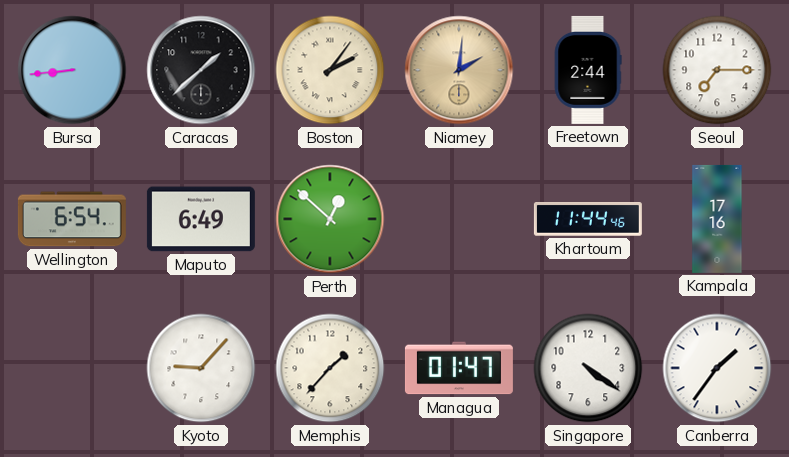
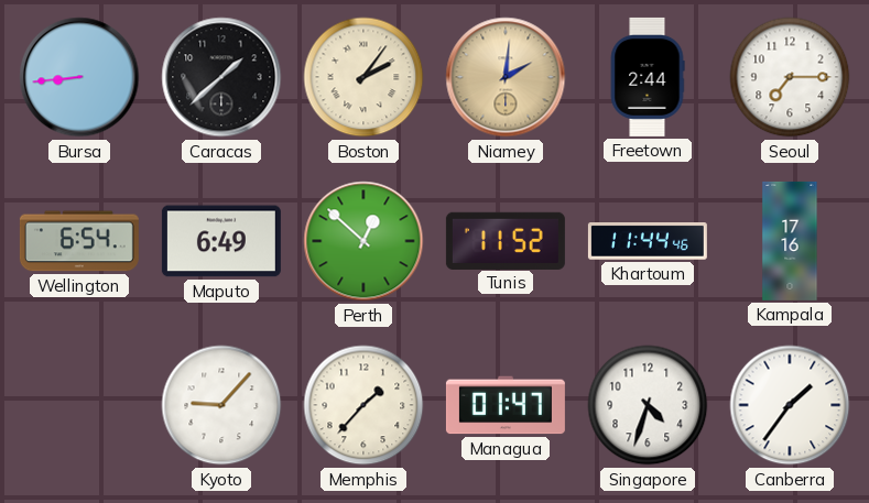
Tunis: none -> 11:52 (506, 240)
Singapore: 4:21 -> 4:33 (648, 405)
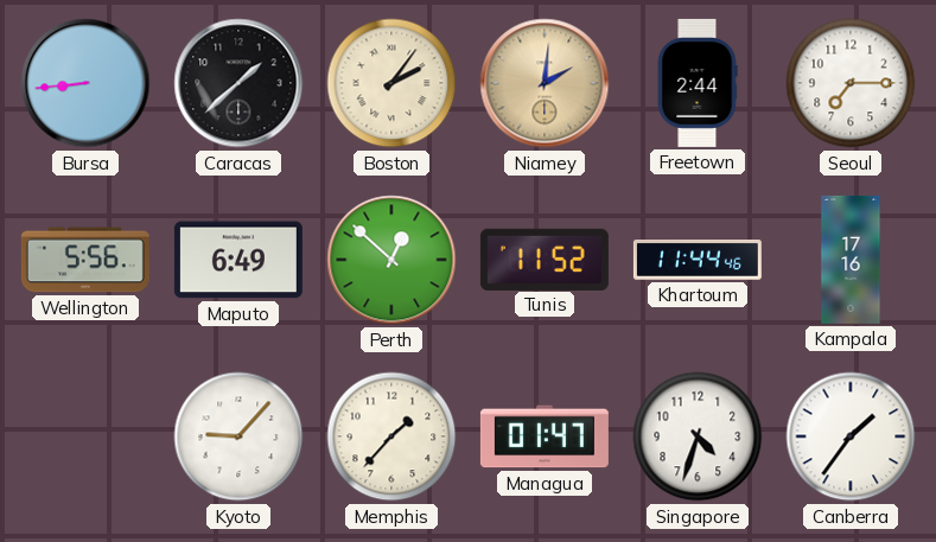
Wellington: 6:54 -> 5:56 (85, 260)
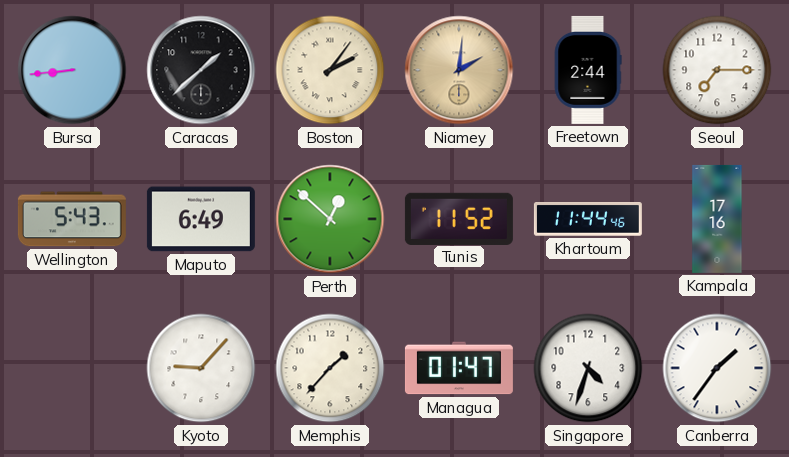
Wellington: 5:56 -> 5:43 (72, 219)
